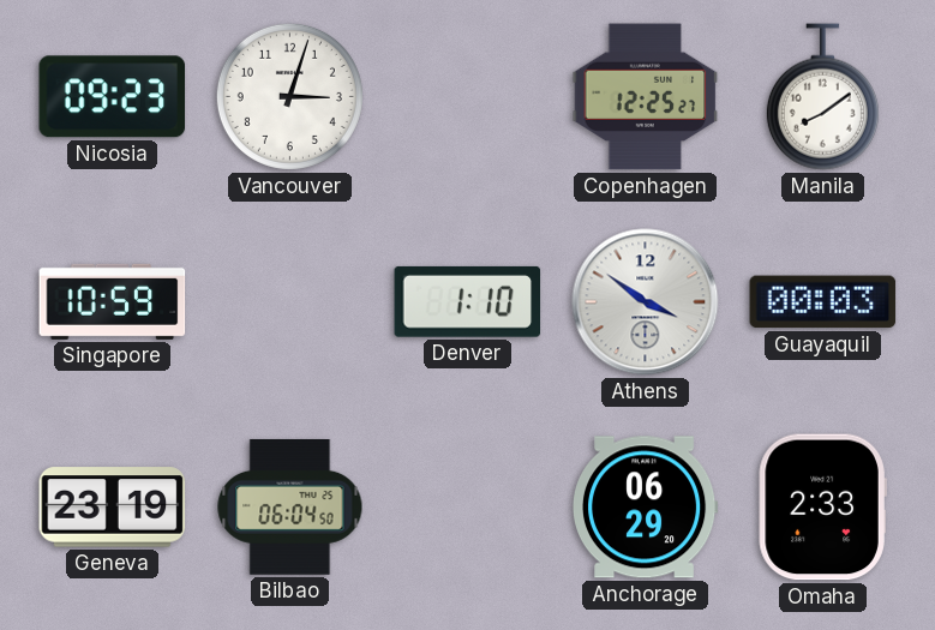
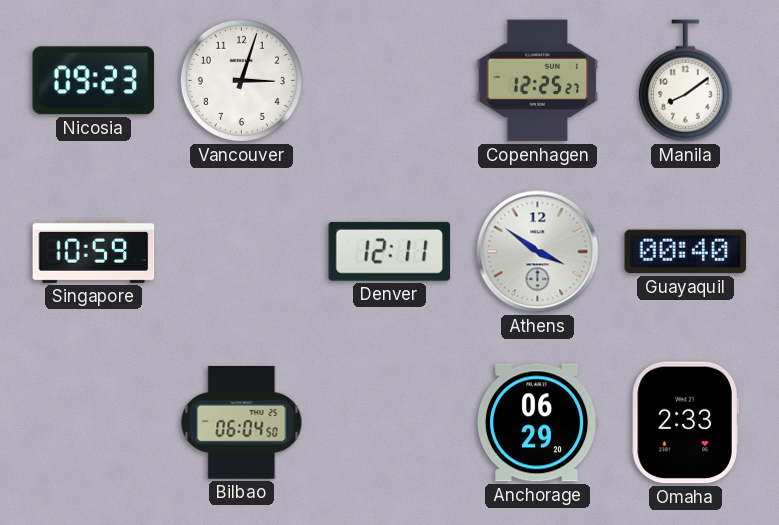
Denver: 1:10 -> 12:11 (390, 251)
Guayaquil: 00:03 -> 00:40 (686, 252)
Geneva: 23:19 -> none (113, 508)
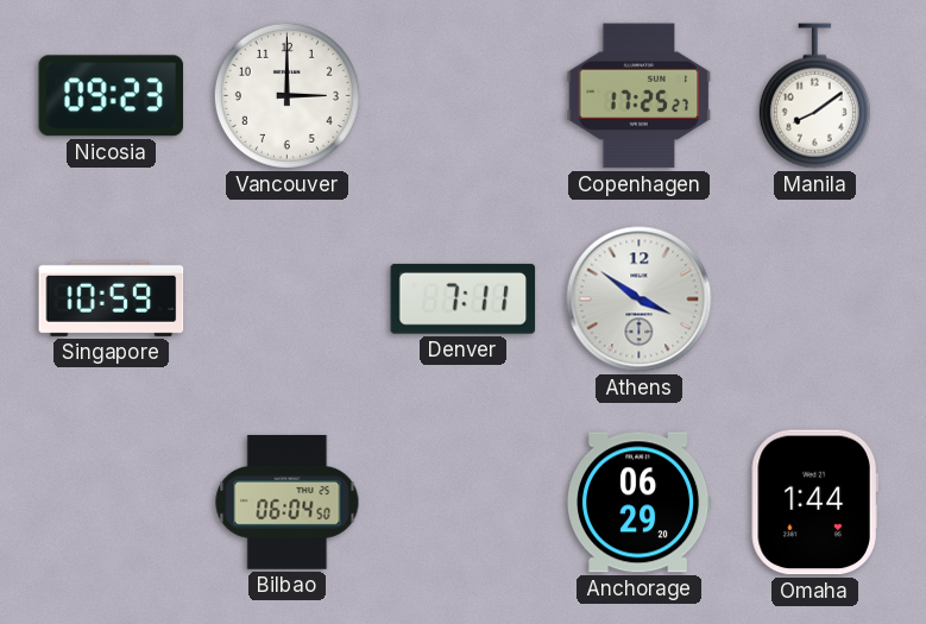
Vancouver: 3:03 -> 3:00 (286, 95)
Copenhagen: 12:25 -> 17:25 (640, 96)
Denver: 12:11 -> 7:11 (464, 298)
Guayaquil: 00:40 -> none (686, 252)
Omaha: 2:33 -> 1:44 (814, 503)
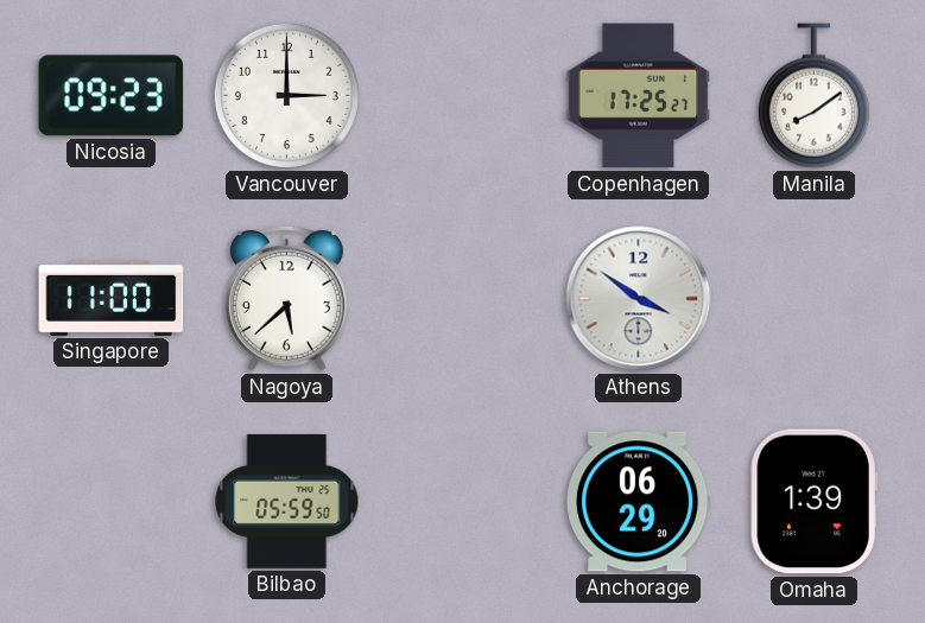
Singapore: 10:59 -> 11:00 (112, 298)
Nagoya: none -> 5:38 (286, 298)
Denver: 7:11 -> none (464, 298)
Bilbao: 06:04 -> 05:59 (287, 501)
Omaha: 1:44 -> 1:39 (813, 502)
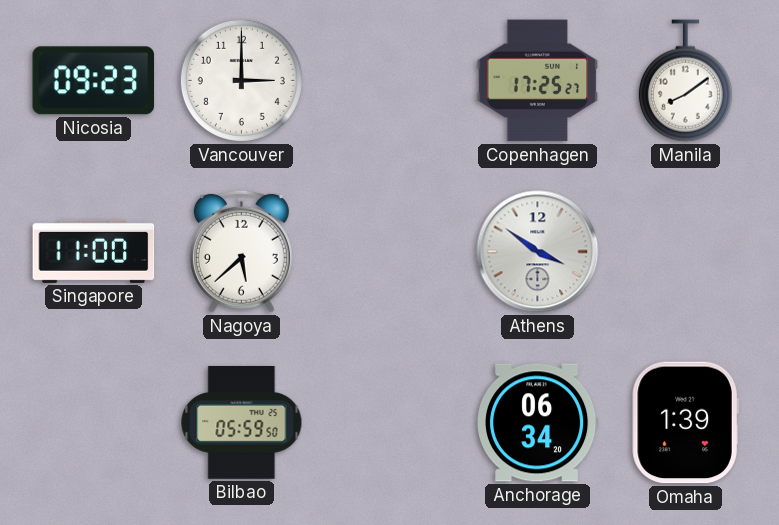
Anchorage: 06:29 -> 06:34 (538, 423)
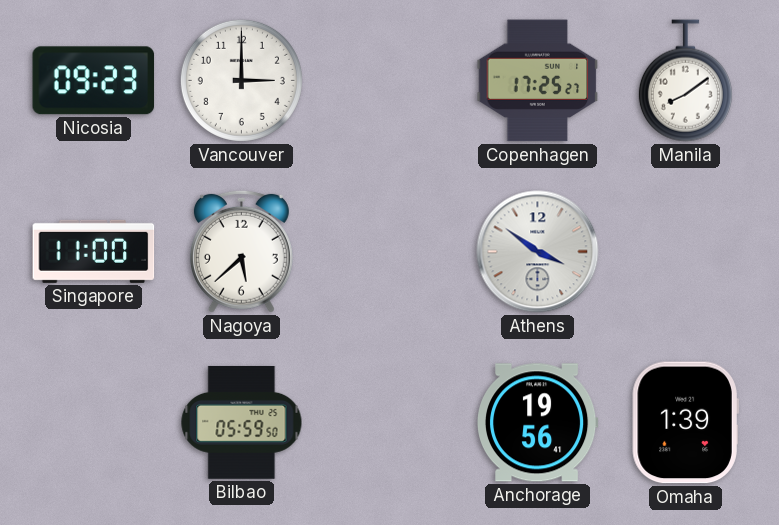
Anchorage: 06:34 -> 19:56 (538, 423)
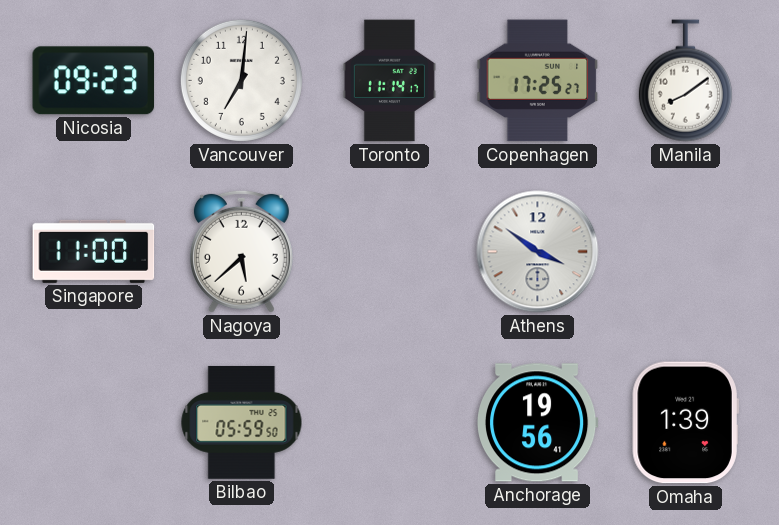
Vancouver: 3:00 -> 7:01 (241, 80)
Toronto: none -> 11:14 (389, 81)
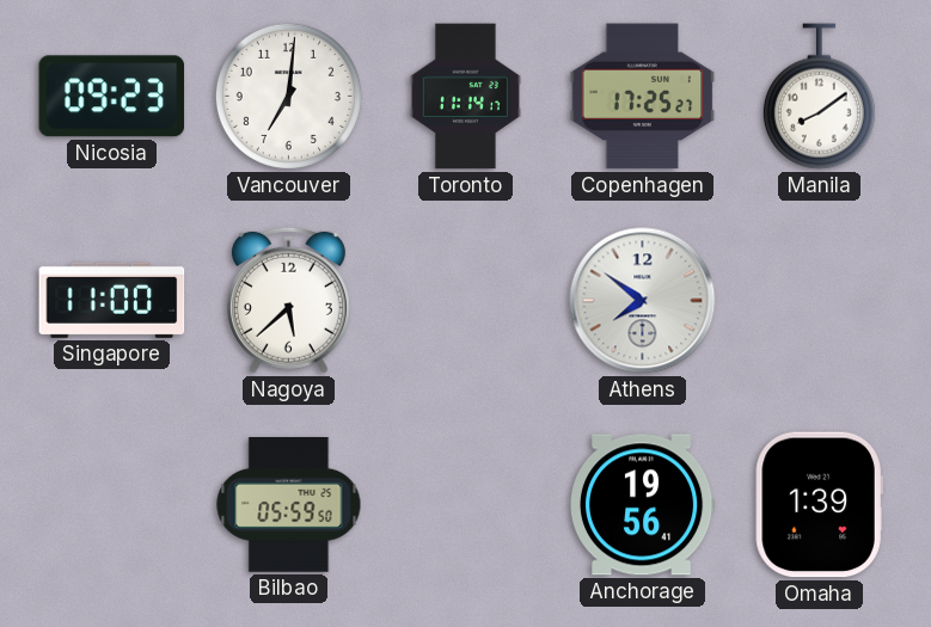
Athens: 3:51 -> 7:51 (643, 301)
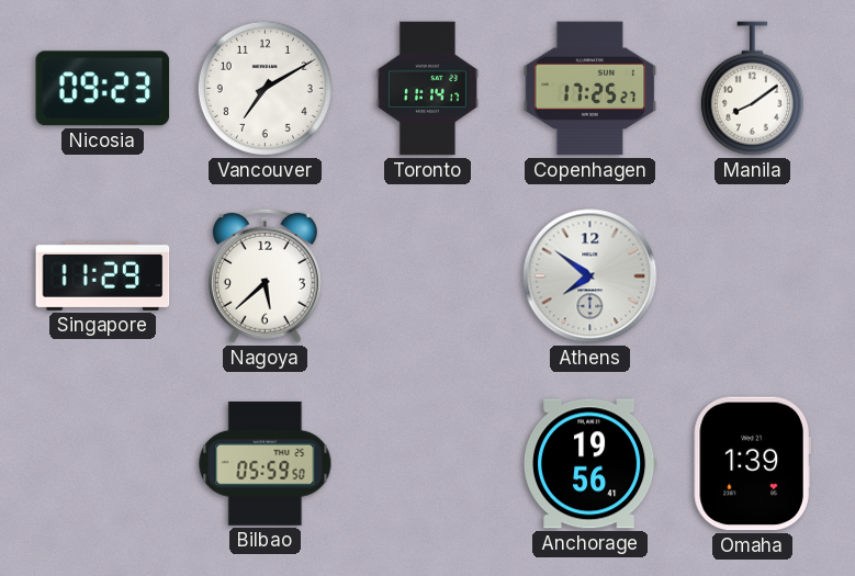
Vancouver: 7:01 -> 7:10 (265, 88)
Singapore: 11:00 -> 11:29 (103, 275)
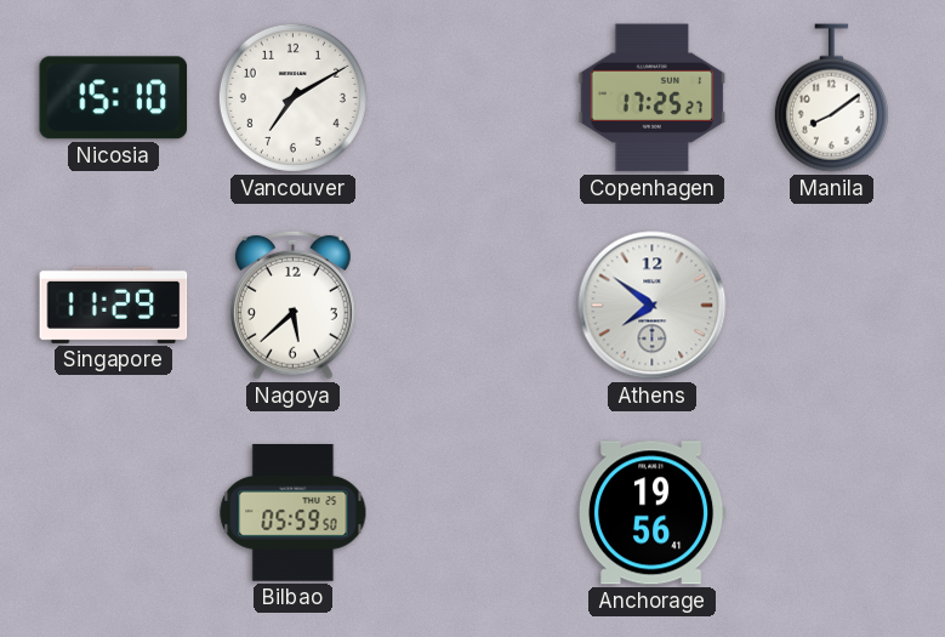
Nicosia: 09:23 -> 15:10 (114, 98)
Toronto: 11:14 -> none (427, 89)
Omaha: 1:39 -> none (752, 464)
